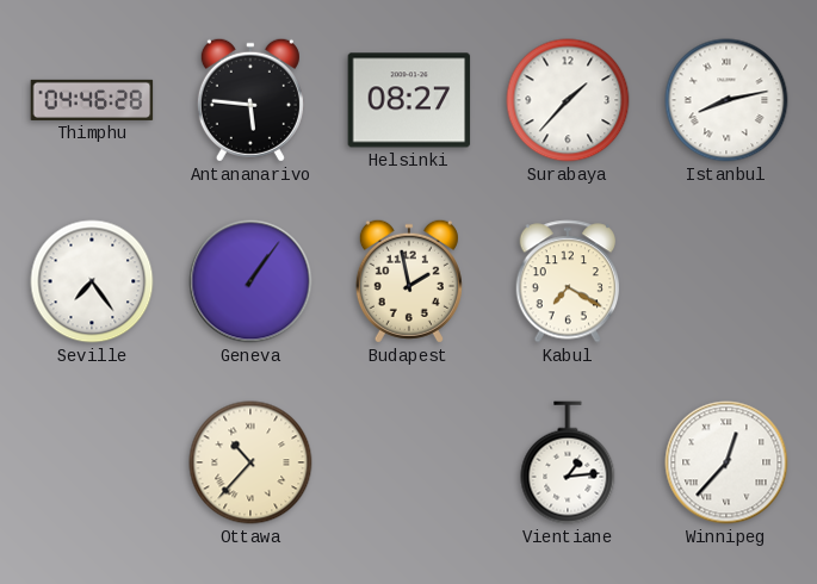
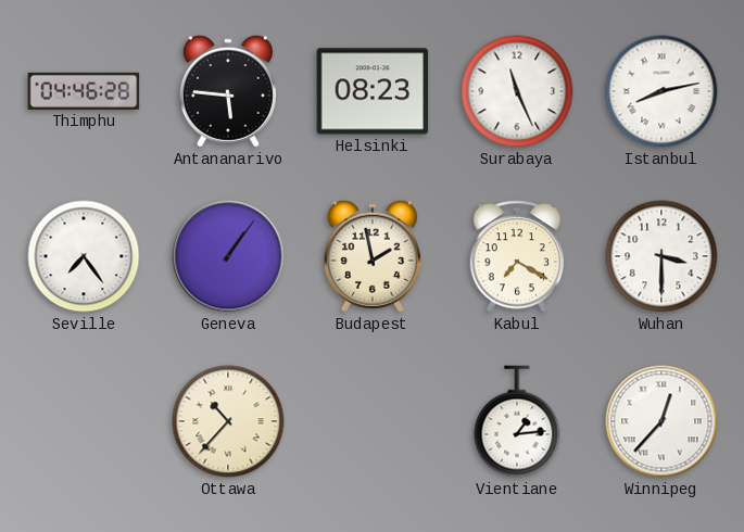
Helsinki: 08:27 -> 08:23 (373, 91)
Surabaya: 1:37 -> 11:26 (517, 91)
Wuhan: none -> 3:30 (661, 256)
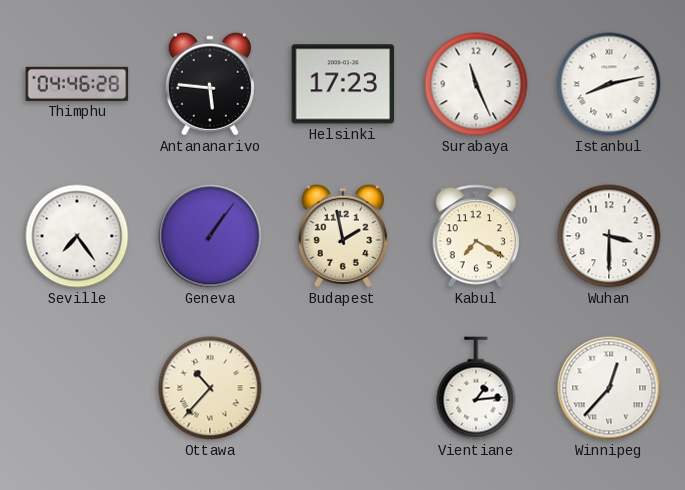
Helsinki: 08:23 -> 17:23 (343, 84)
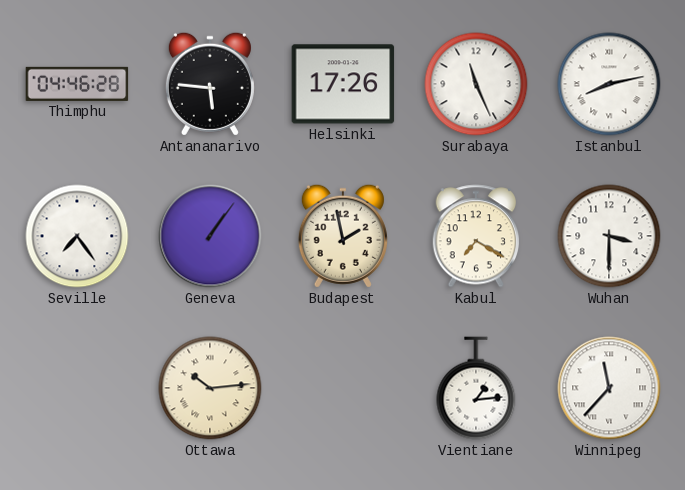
Helsinki: 17:23 -> 17:26 (343, 84)
Ottawa: 10:37 -> 10:14 (210, 388)
Winnipeg: 12:37 -> 11:37 (609, 388)
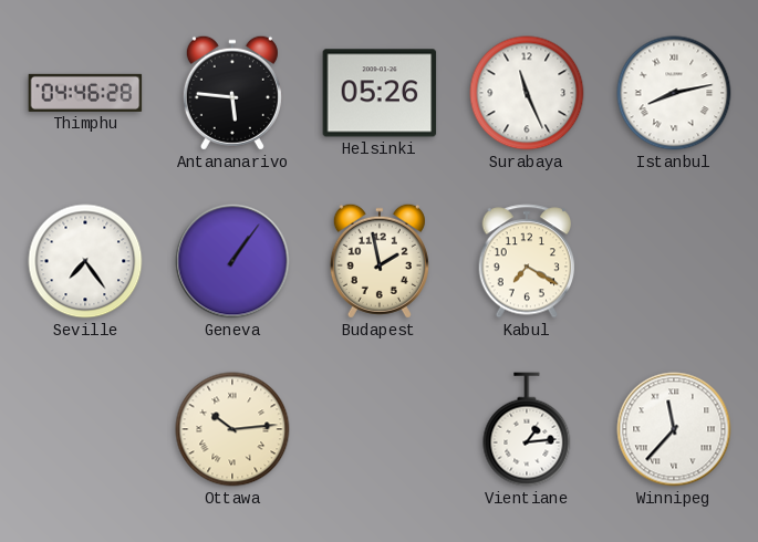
Helsinki: 17:26 -> 05:26 (380, 93)
Wuhan: 3:30 -> none (609, 236)
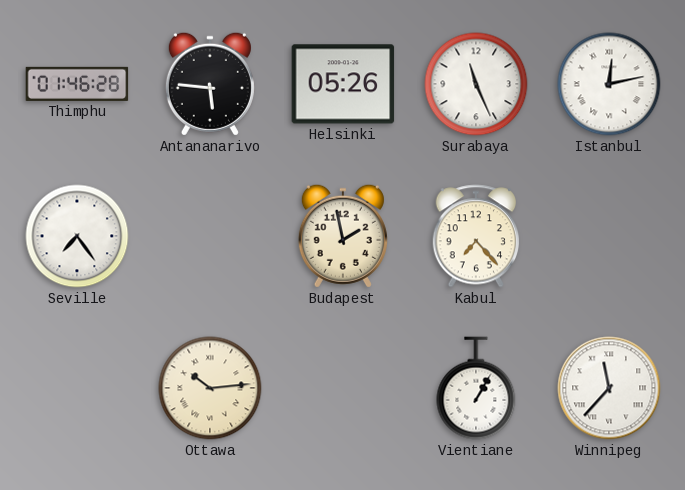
Thimphu: 04:46 -> 01:46 (77, 84)
Istanbul: 8:13 -> 12:13 (609, 84)
Geneva: 1:06 -> none (232, 261)
Kabul: 7:20 -> 7:23 (476, 236)
Vientiane: 1:14 -> 1:05 (476, 388)
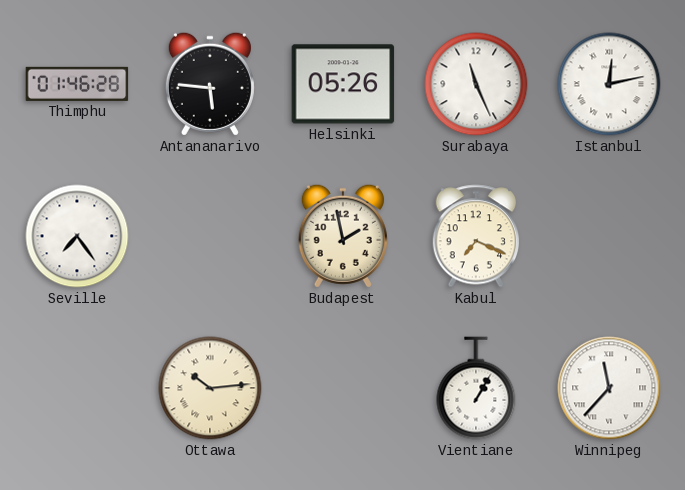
Kabul: 7:23 -> 7:19 (476, 236)
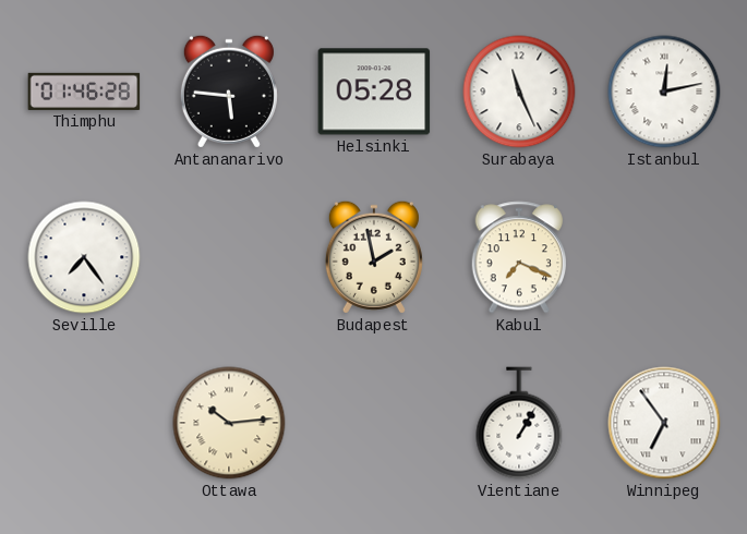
Helsinki: 05:26 -> 05:28 (374, 92)
Winnipeg: 11:37 -> 6:54 (664, 423)
